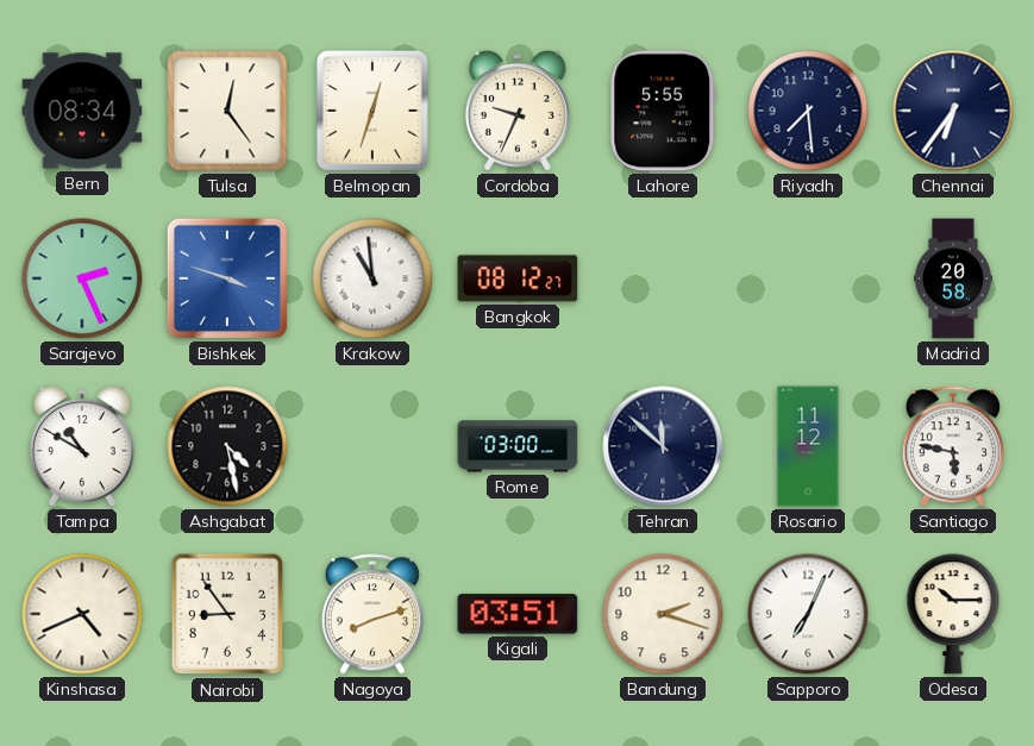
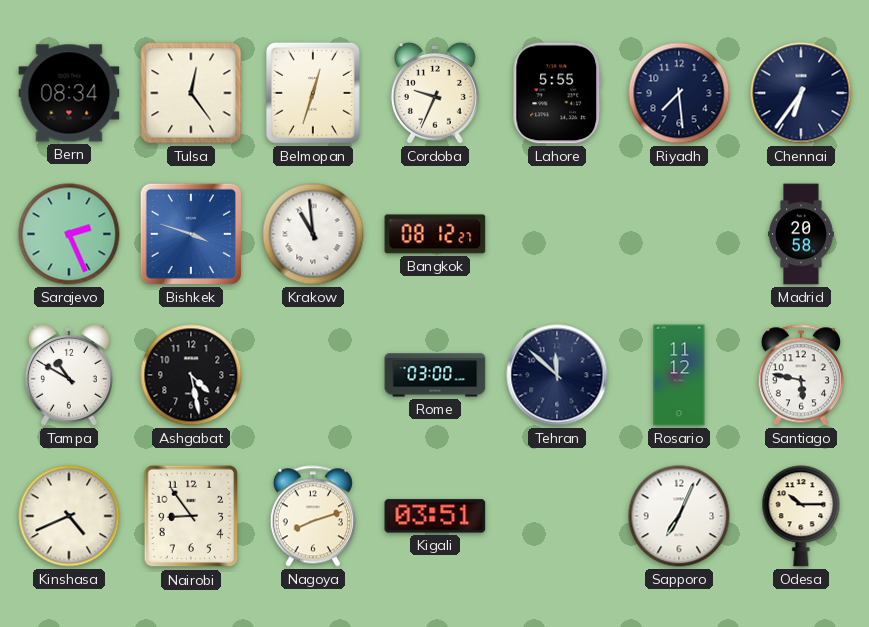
Bandung: 2:18 -> none (663, 614)
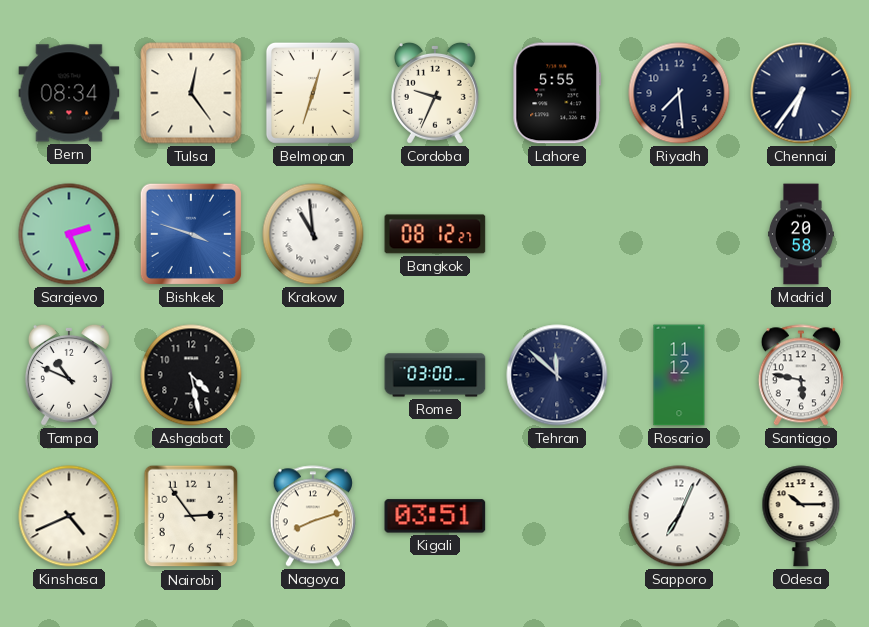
Tampa: 10:50 -> 10:49 (69, 375)
Nairobi: 8:54 -> 2:54 (191, 516)
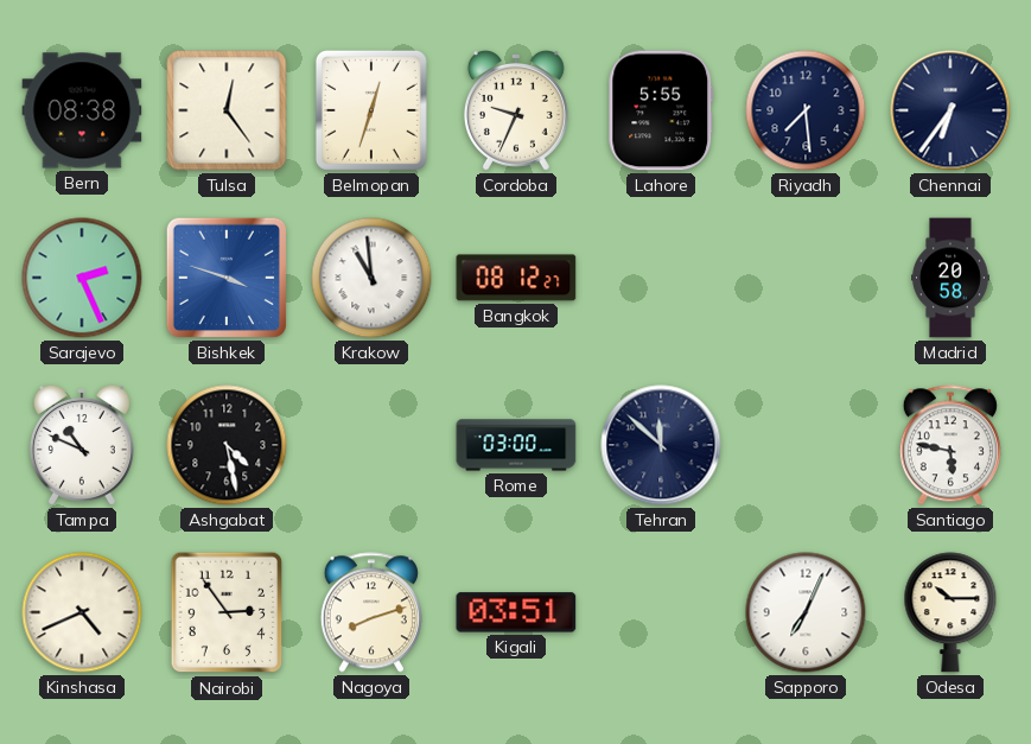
Bern: 08:34 -> 08:38 (82, 110)
Rosario: 11:12 -> none (679, 375)
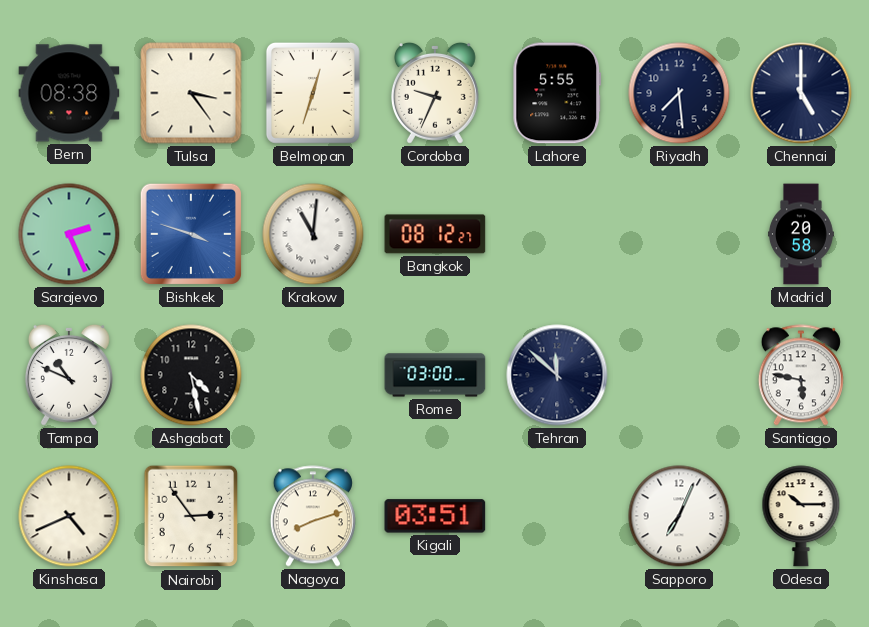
Tulsa: 12:24 -> 3:24 (191, 93)
Chennai: 6:36 -> 5:00 (801, 93)
Krakow: 10:59 -> 11:01 (313, 234)
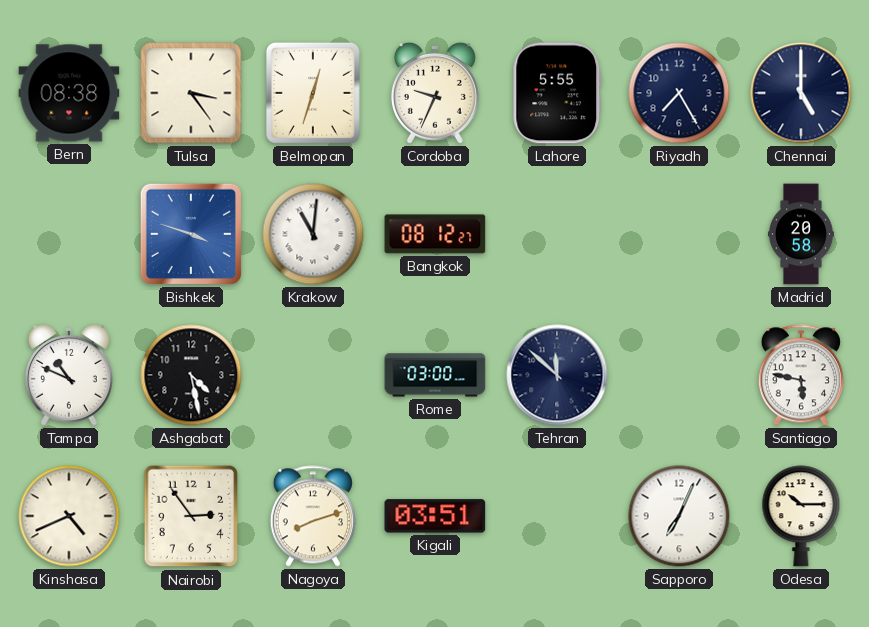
Riyadh: 7:29 -> 7:25 (679, 93)
Sarajevo: 2:26 -> none (69, 234)
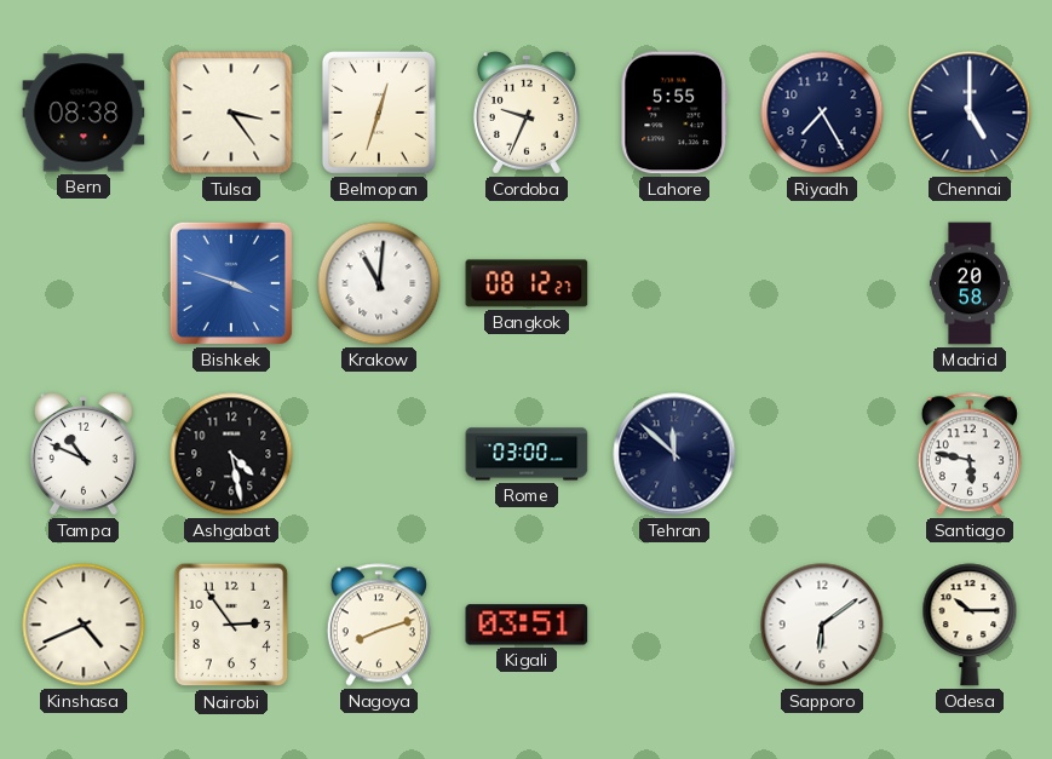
Sapporo: 7:04 -> 6:09 (822, 625)
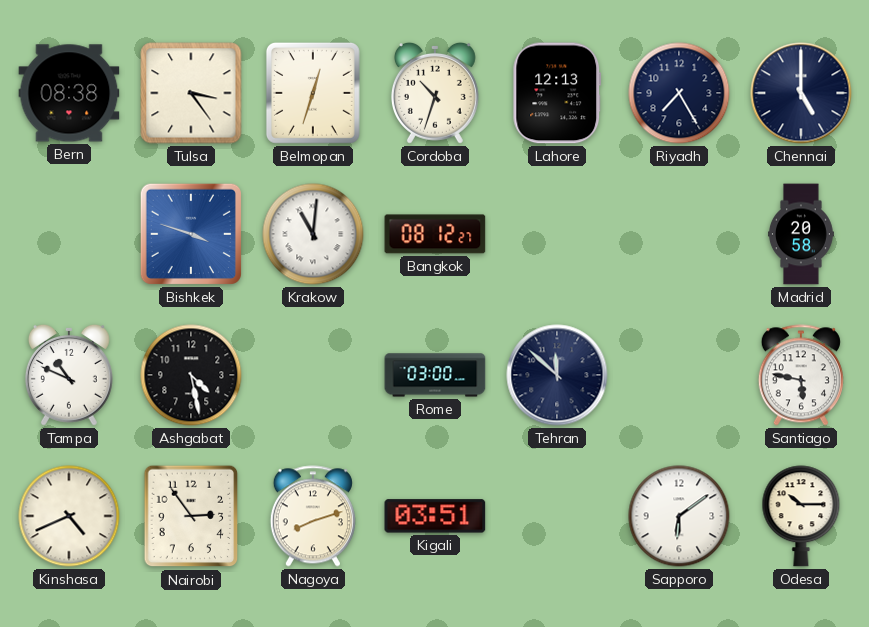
Cordoba: 9:34 -> 10:33 (435, 93)
Lahore: 5:55 -> 12:13 (557, 93)
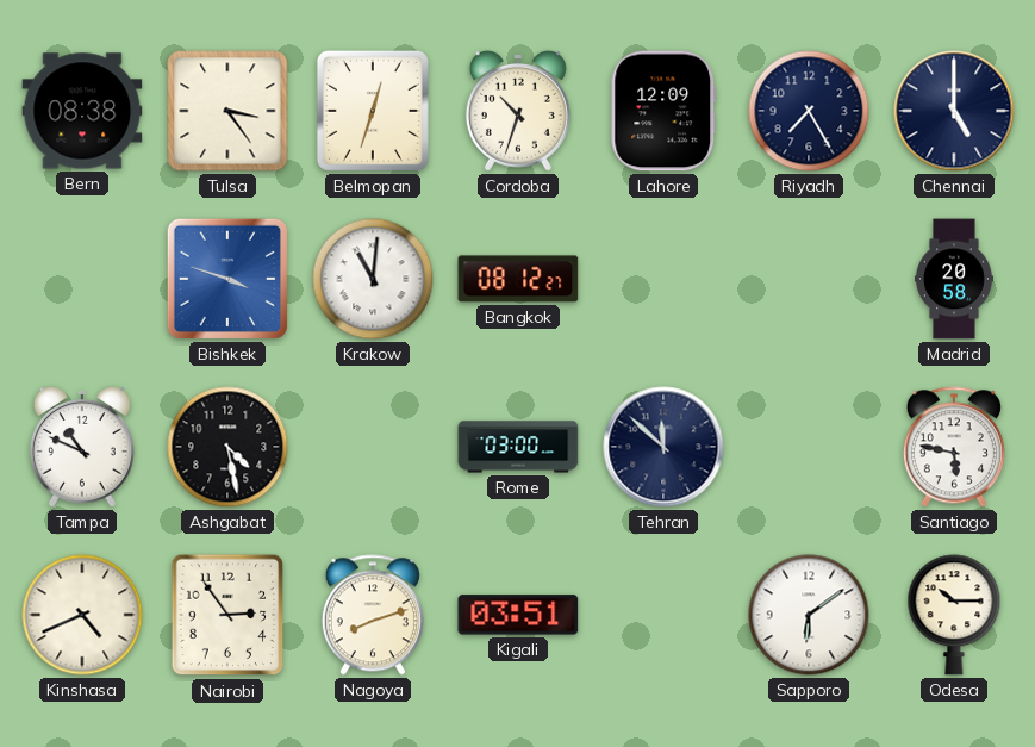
Lahore: 12:13 -> 12:09 (663, 111)
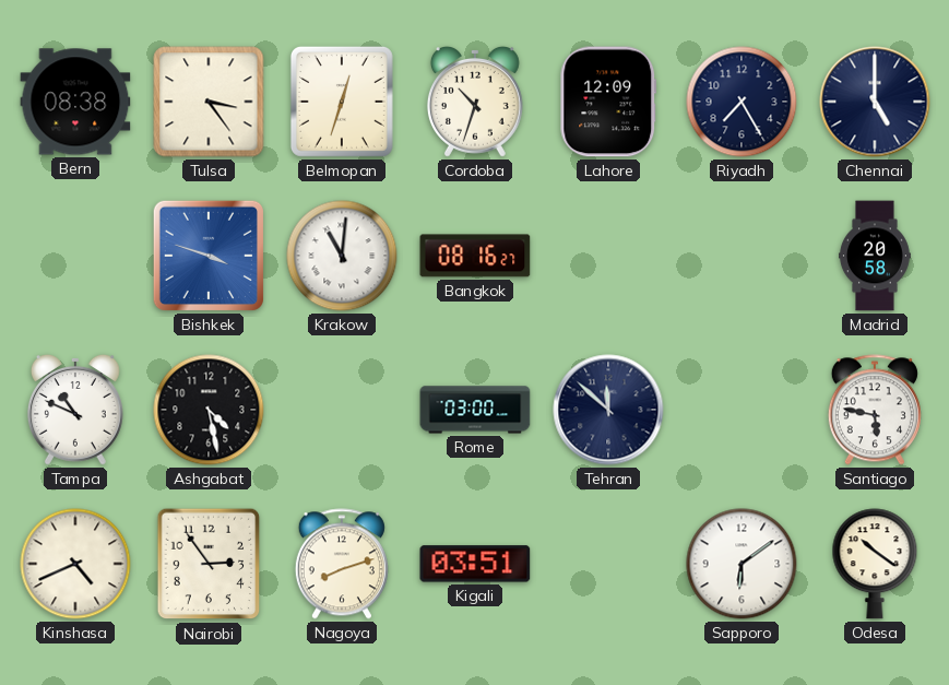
Bangkok: 08:12 -> 08:16 (475, 256)
Odesa: 10:15 -> 10:21 (875, 564)
